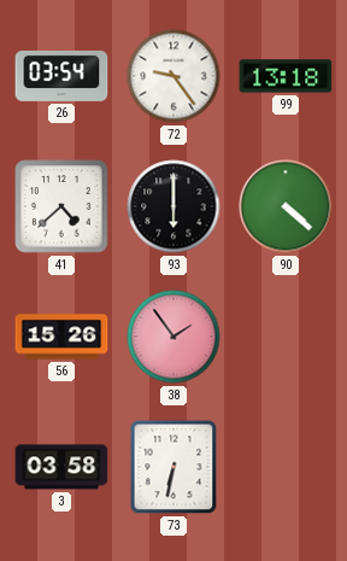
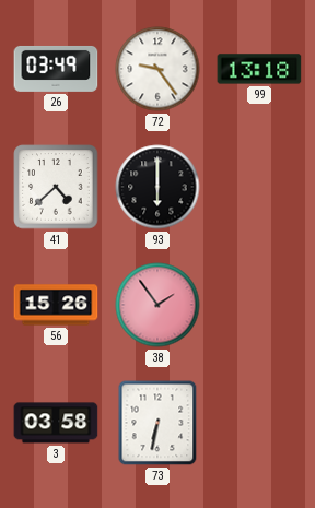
26: 03:54 -> 03:49 (56, 69)
90: 4:22 -> none (286, 206)
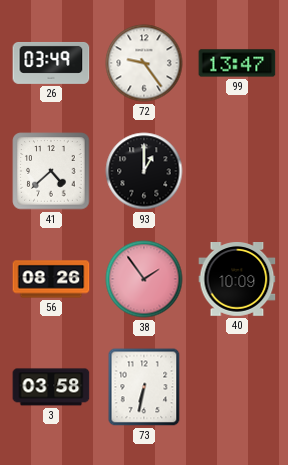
99: 13:18 -> 13:47 (237, 63)
93: 6:00 -> 1:00 (144, 171)
56: 15:26 -> 08:26 (51, 279)
40: none -> 10:09 (237, 280)
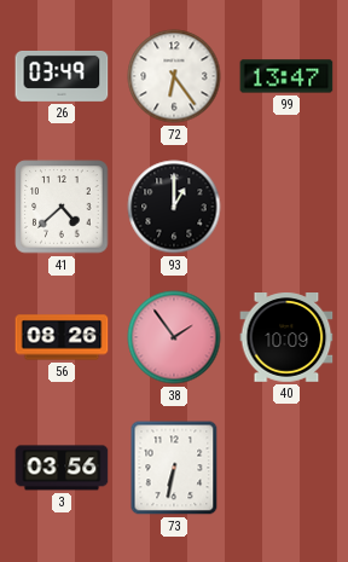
72: 9:24 -> 6:24 (174, 76)
3: 03:58 -> 03:56 (62, 468)
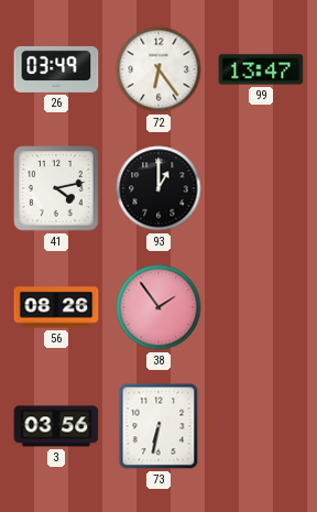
41: 4:38 -> 4:13 (56, 188)
40: 10:09 -> none (286, 338)
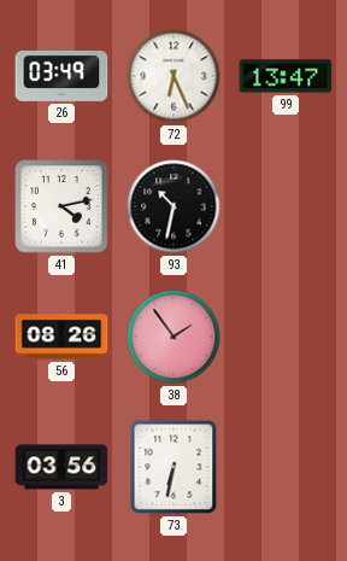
72: 6:24 -> 6:26 (173, 76)
93: 1:00 -> 10:32 (173, 206)
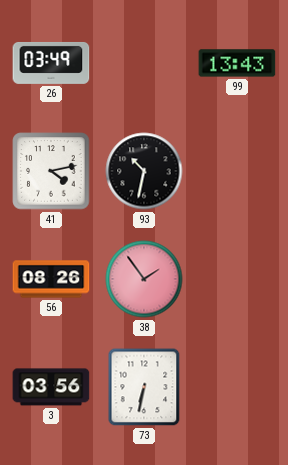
72: 6:26 -> none (173, 76)
99: 13:47 -> 13:43 (237, 63)
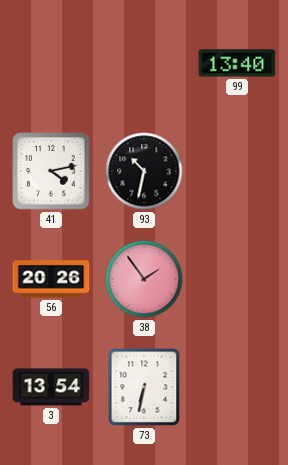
26: 03:49 -> none (51, 63)
99: 13:43 -> 13:40 (237, 63)
56: 08:26 -> 20:26 (51, 279)
3: 03:56 -> 13:54 (51, 387)
